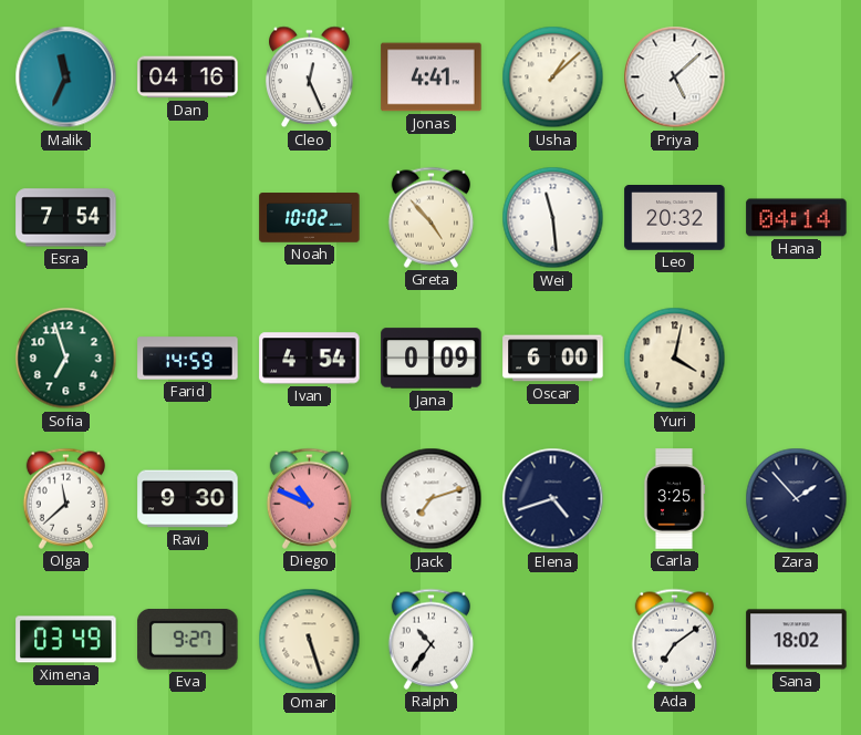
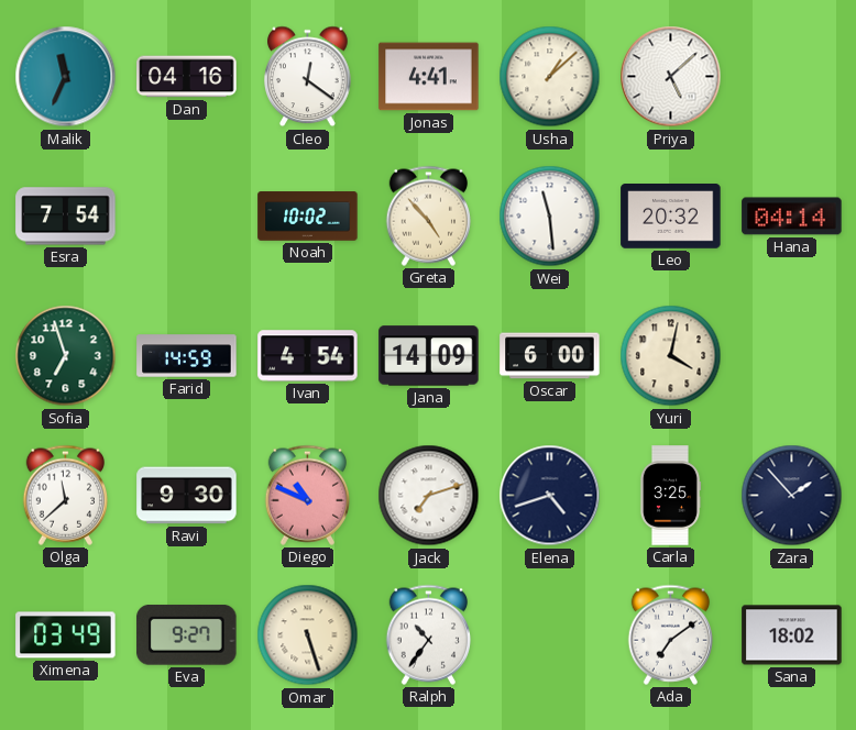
Cleo: 12:26 -> 12:21 (308, 77)
Jana: 0:09 -> 14:09 (429, 356)
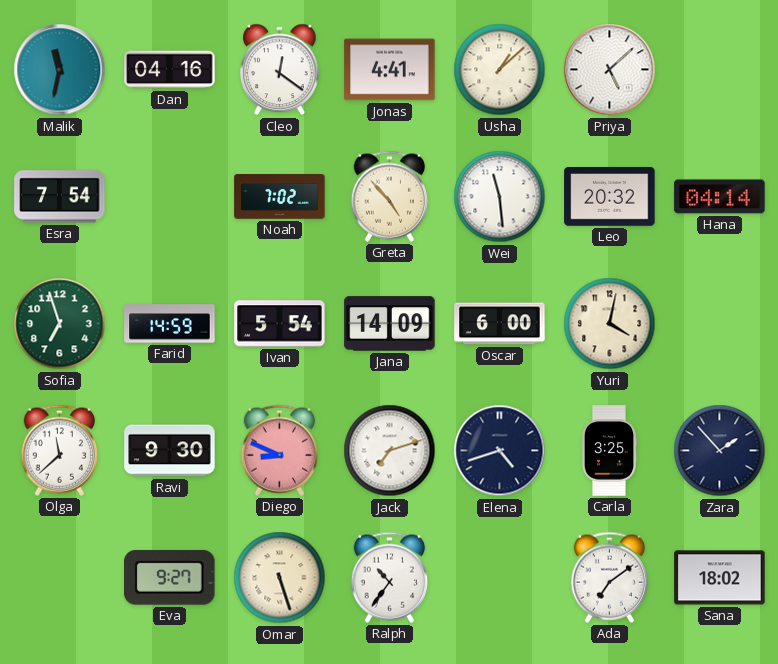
Malik: 11:34 -> 11:32 (60, 70)
Noah: 10:02 -> 7:02 (280, 197)
Ivan: 4:54 -> 5:54 (280, 324)
Diego: 10:49 -> 8:49 (279, 450)
Ximena: 03:49 -> none (66, 635)
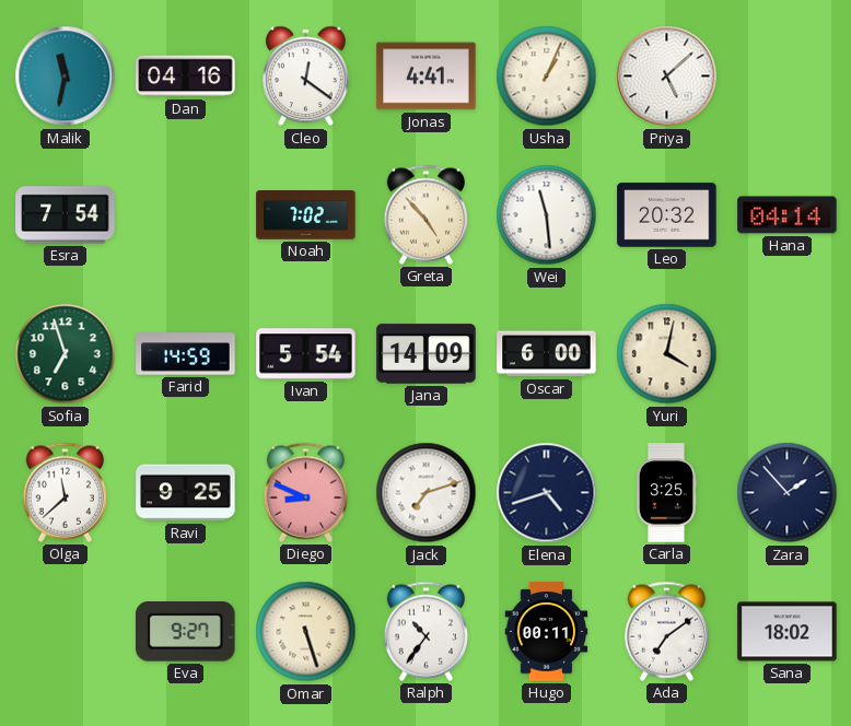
Usha: 1:08 -> 1:04 (547, 77)
Ravi: 9:30 -> 9:25 (186, 493)
Hugo: none -> 00:11 (547, 632)
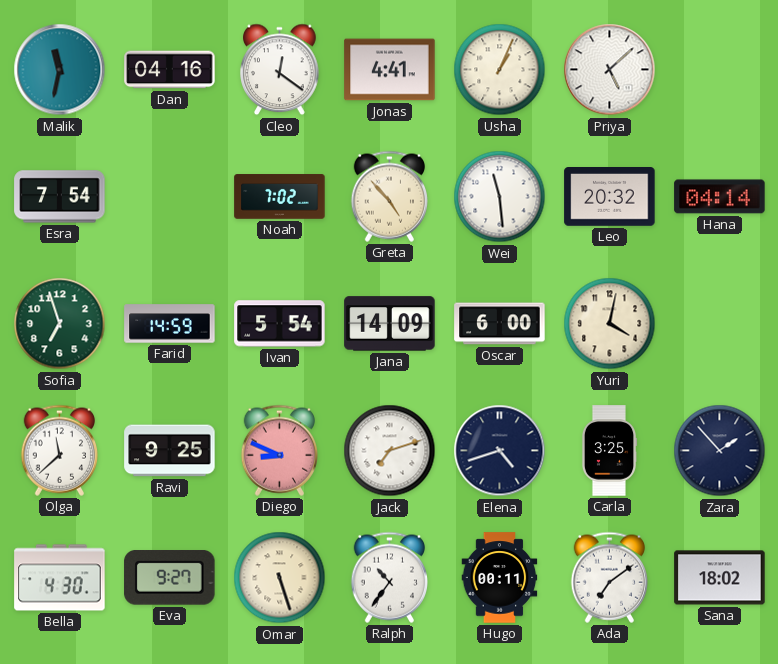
Bella: none -> 4:30 (60, 578)
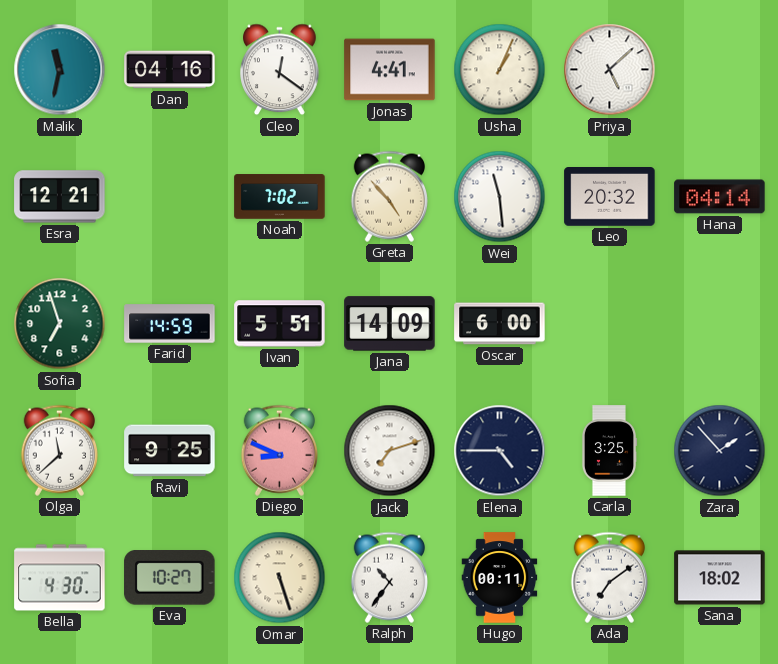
Esra: 7:54 -> 12:21 (60, 197)
Ivan: 5:54 -> 5:51 (280, 324)
Yuri: 4:02 -> none (610, 324)
Elena: 4:42 -> 4:45 (500, 451)
Eva: 9:27 -> 10:27 (170, 578)
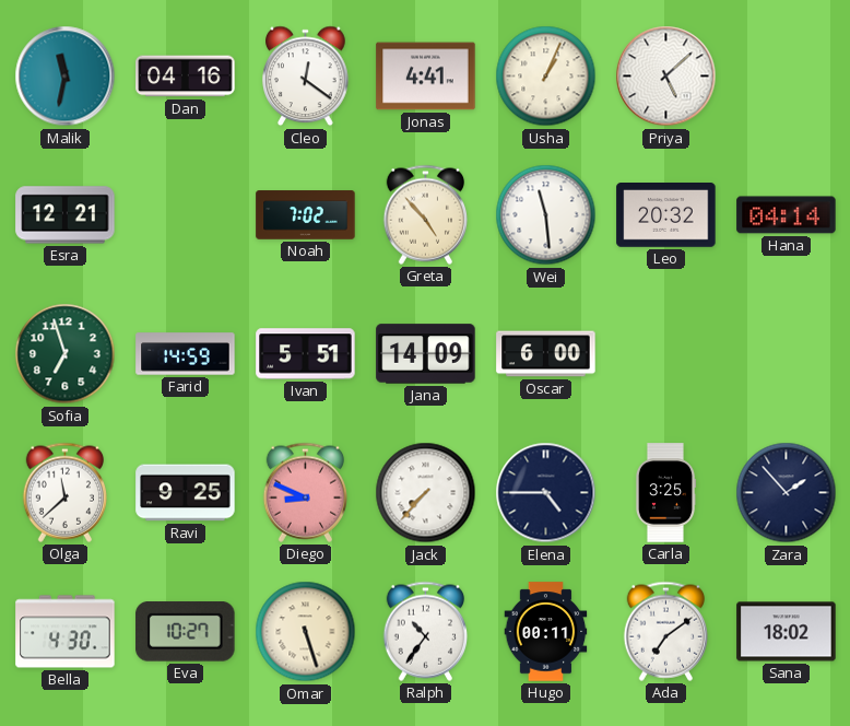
Jack: 7:12 -> 7:37 (426, 493)
